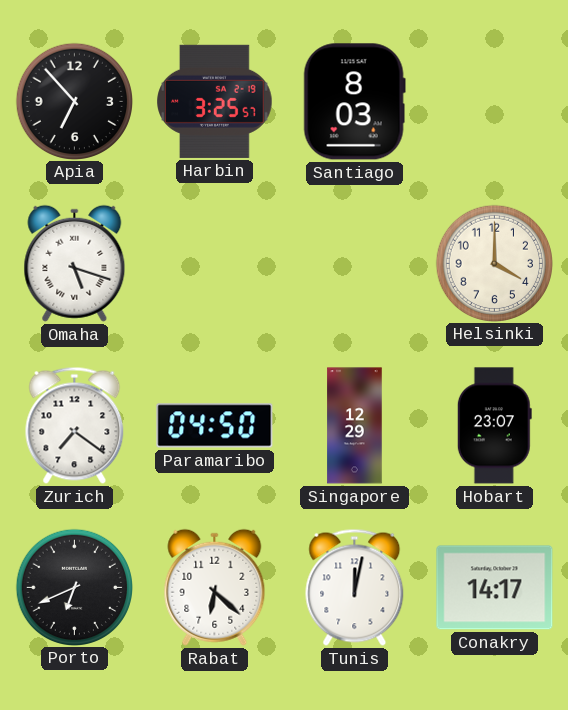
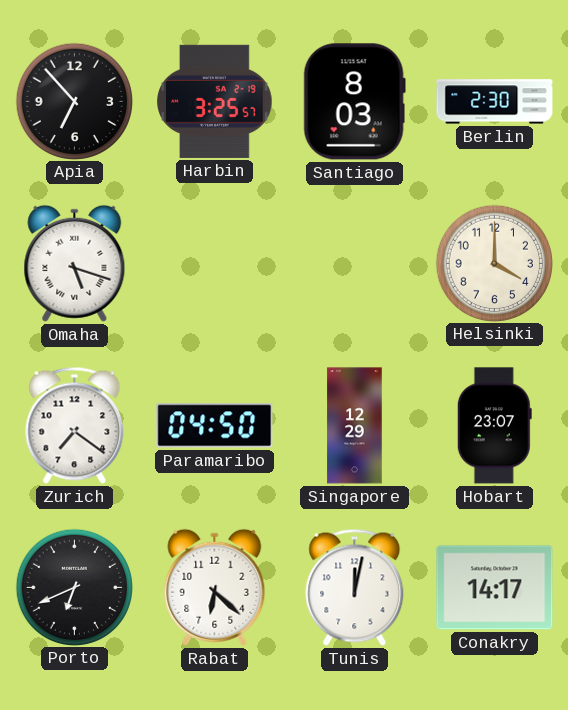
Berlin: none -> 2:30 (495, 102)
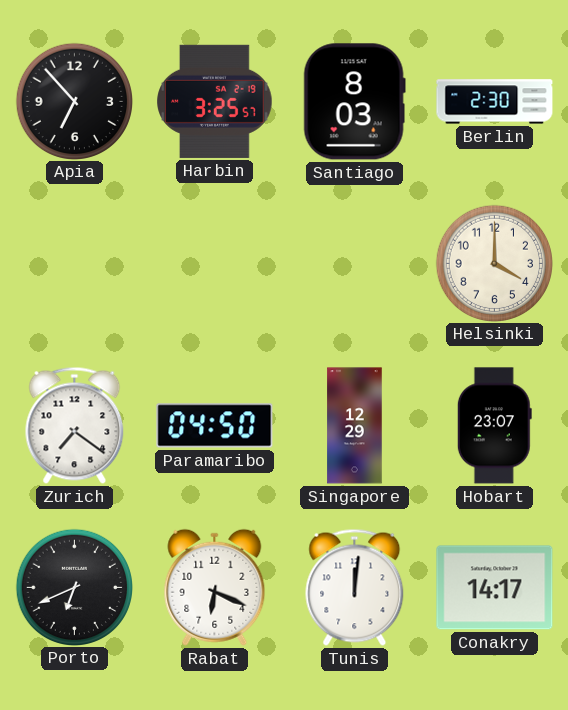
Omaha: 5:18 -> none (75, 263)
Rabat: 6:22 -> 6:19 (215, 587)
Tunis: 12:02 -> 12:01 (355, 587)
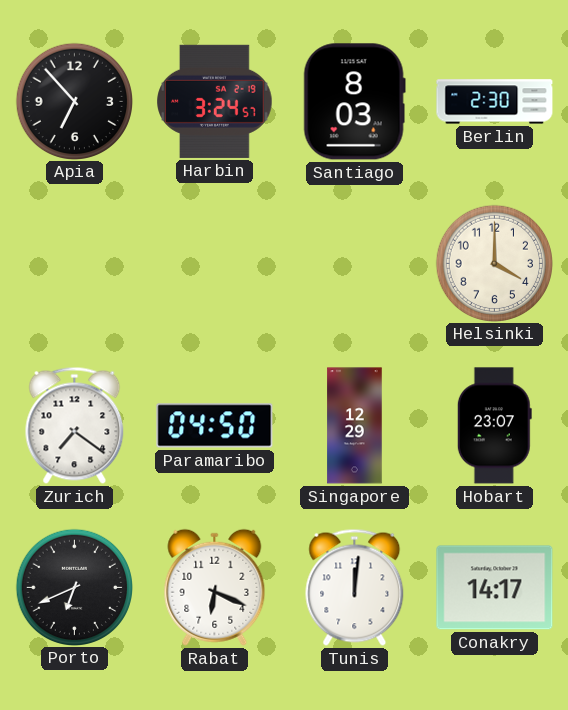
Harbin: 3:25 -> 3:24 (215, 101)
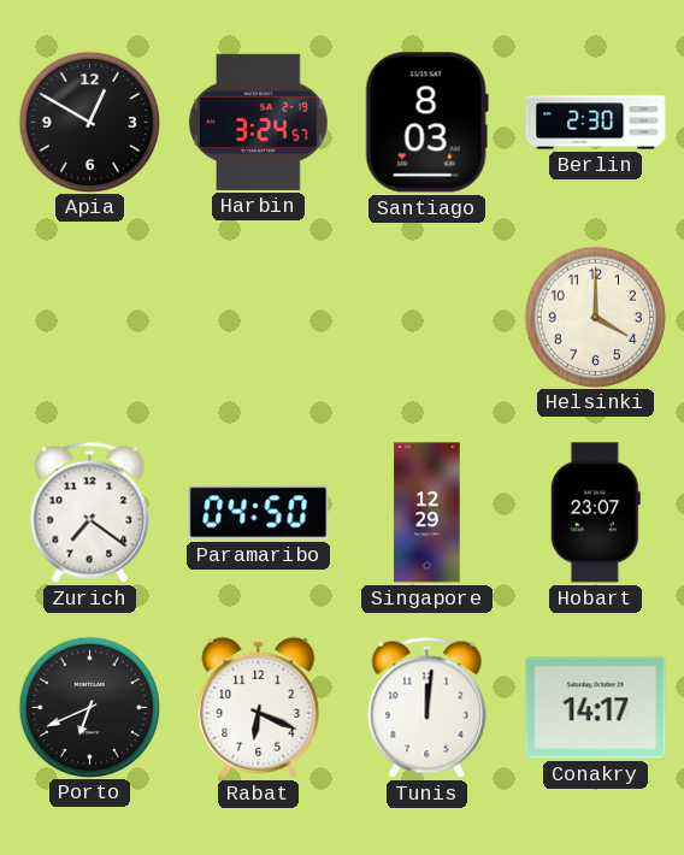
Apia: 6:53 -> 12:50 (89, 122)
